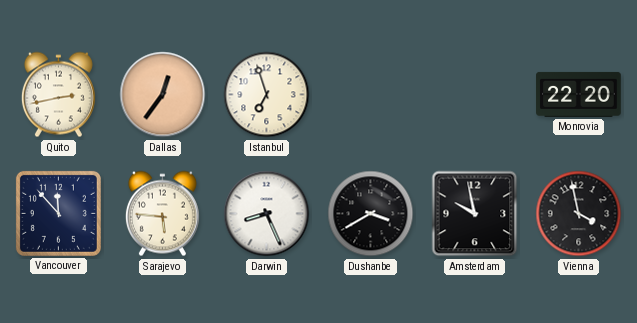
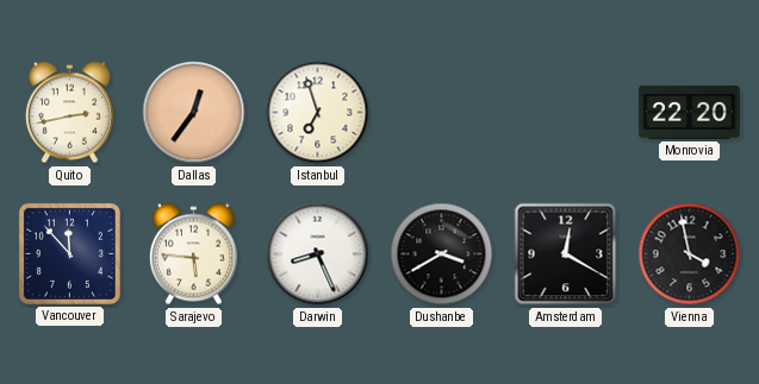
Amsterdam: 9:58 -> 12:20 (566, 254)
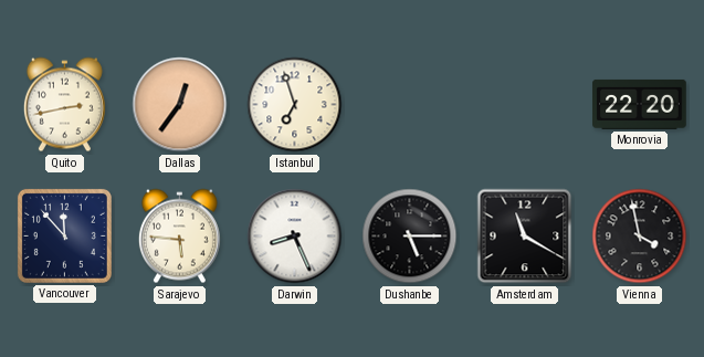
Dushanbe: 3:40 -> 5:15 (410, 237)
Amsterdam: 12:20 -> 11:20 (525, 237)
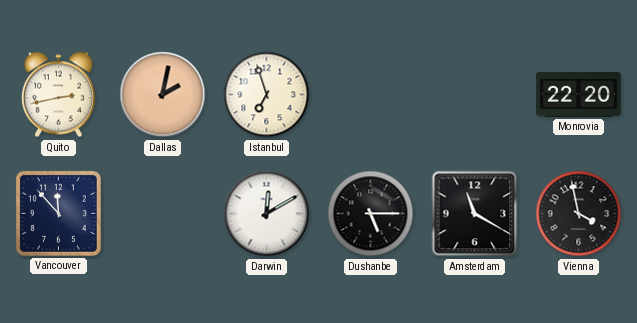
Dallas: 12:36 -> 2:02 (163, 95)
Sarajevo: 5:46 -> none (179, 237)
Darwin: 8:26 -> 12:10 (267, 214)
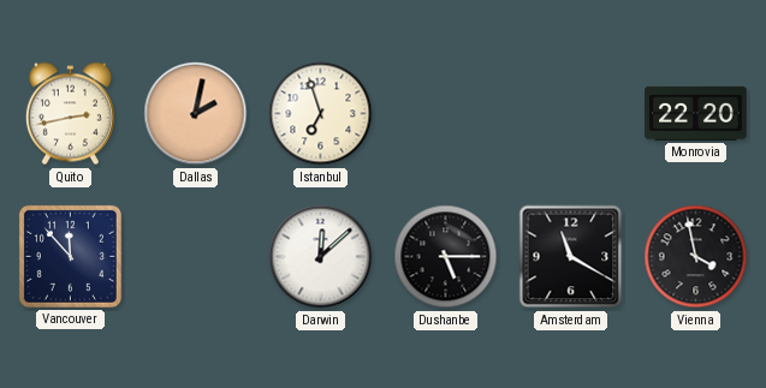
Darwin: 12:10 -> 12:08 (321, 257)
